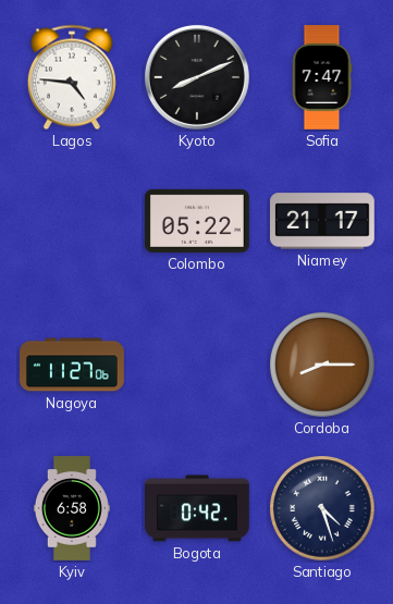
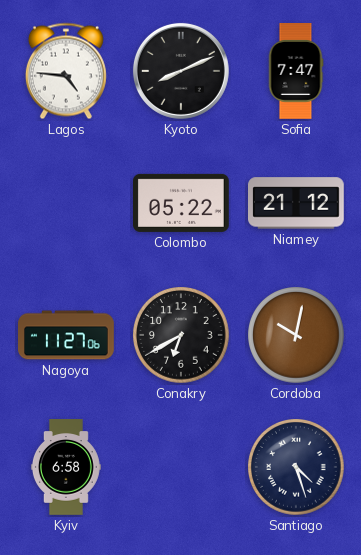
Niamey: 21:17 -> 21:12 (297, 203)
Conakry: none -> 6:40 (181, 335)
Cordoba: 8:15 -> 10:02 (296, 335)
Bogota: 0:42 -> none (198, 508)
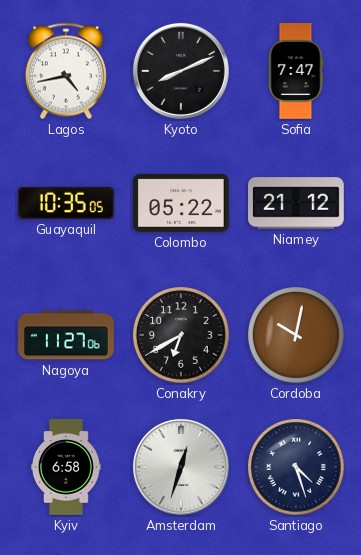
Lagos: 4:46 -> 4:43 (66, 71)
Guayaquil: none -> 10:35 (67, 203)
Amsterdam: none -> 12:33 (181, 467)
